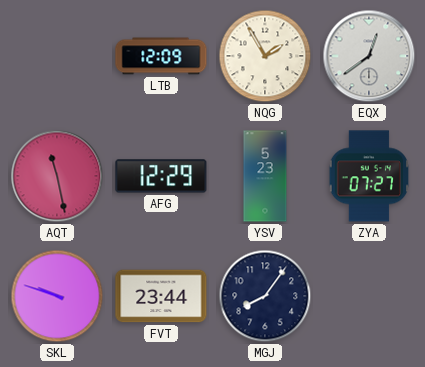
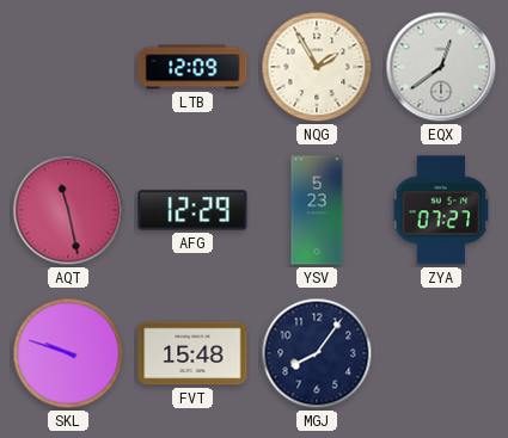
FVT: 23:44 -> 15:48 (192, 353)
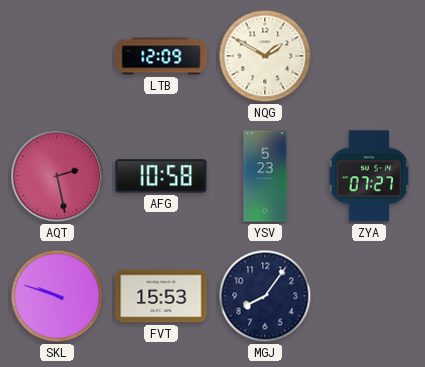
NQG: 1:55 -> 1:50 (265, 56)
EQX: 12:39 -> none (441, 67)
AQT: 11:28 -> 2:28 (57, 176)
AFG: 12:29 -> 10:58 (161, 176)
FVT: 15:48 -> 15:53 (161, 296)
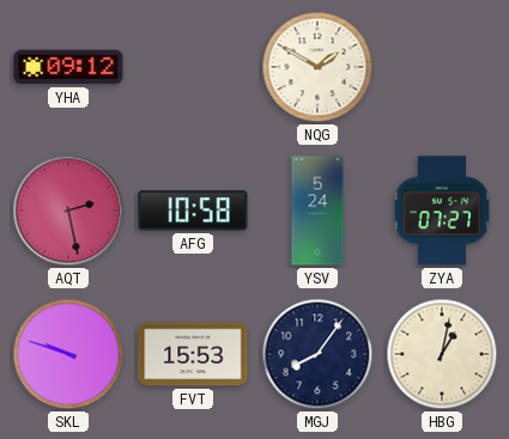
YHA: none -> 09:12 (68, 67)
LTB: 12:09 -> none (161, 56)
YSV: 5:23 -> 5:24 (317, 211)
HBG: none -> 1:02 (442, 354)
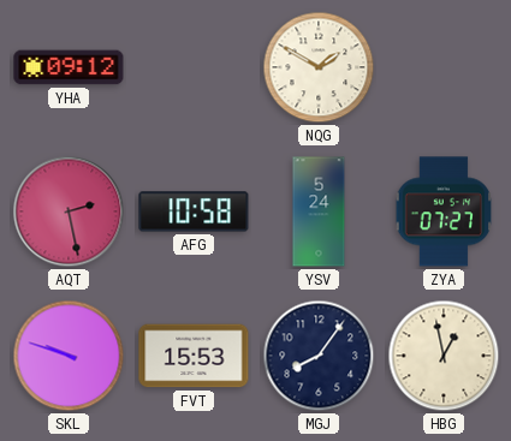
HBG: 1:02 -> 12:58 (444, 356)
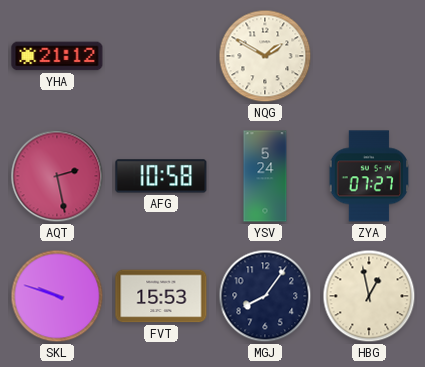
YHA: 09:12 -> 21:12 (57, 56)
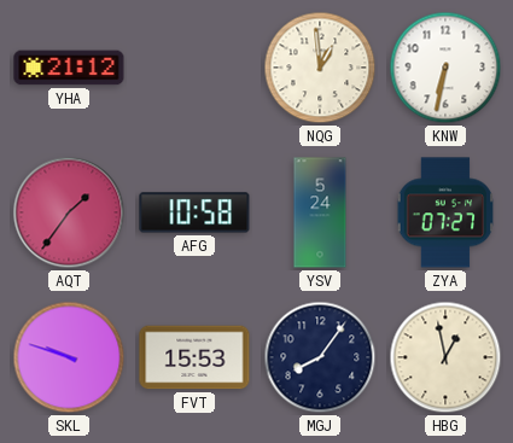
NQG: 1:50 -> 12:59 (320, 68)
KNW: none -> 6:32 (445, 68)
AQT: 2:28 -> 1:36 (69, 212)
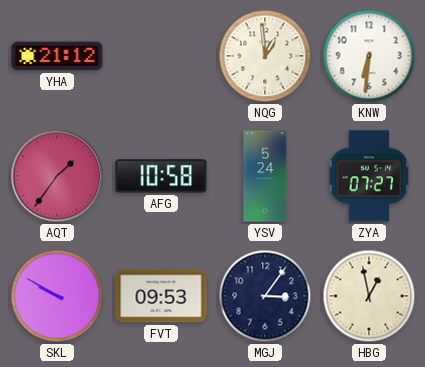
KNW: 6:32 -> 6:31 (369, 56)
SKL: 9:48 -> 9:50 (57, 296)
FVT: 15:53 -> 09:53 (161, 296)
MGJ: 8:06 -> 3:06 (265, 296)
